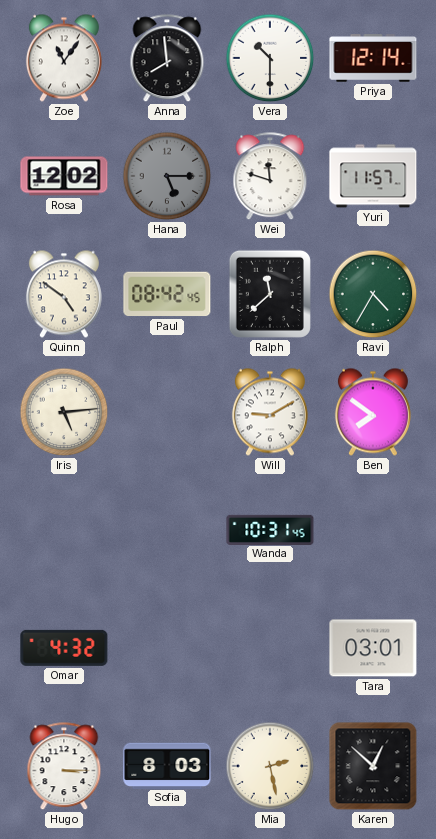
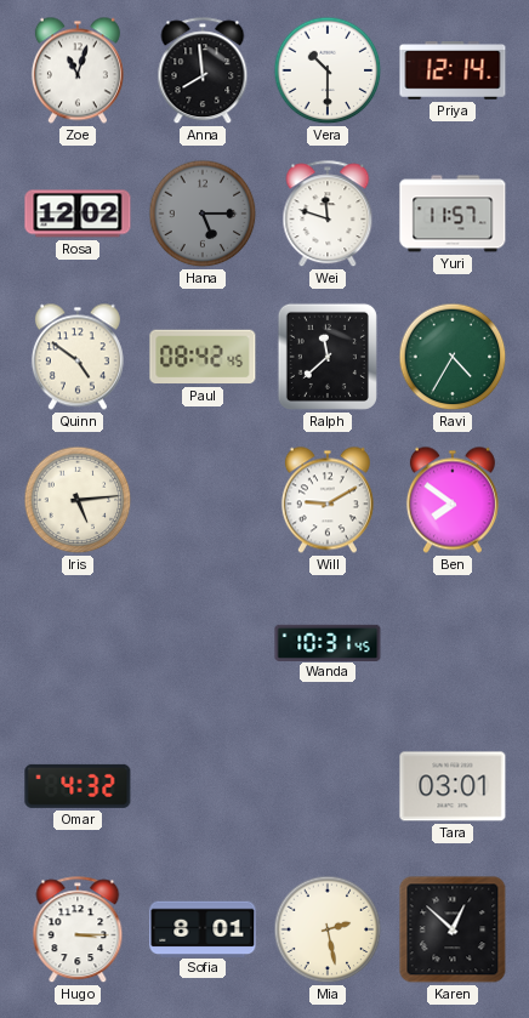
Zoe: 11:06 -> 11:03 (78, 70)
Sofia: 8:03 -> 8:01 (203, 928)
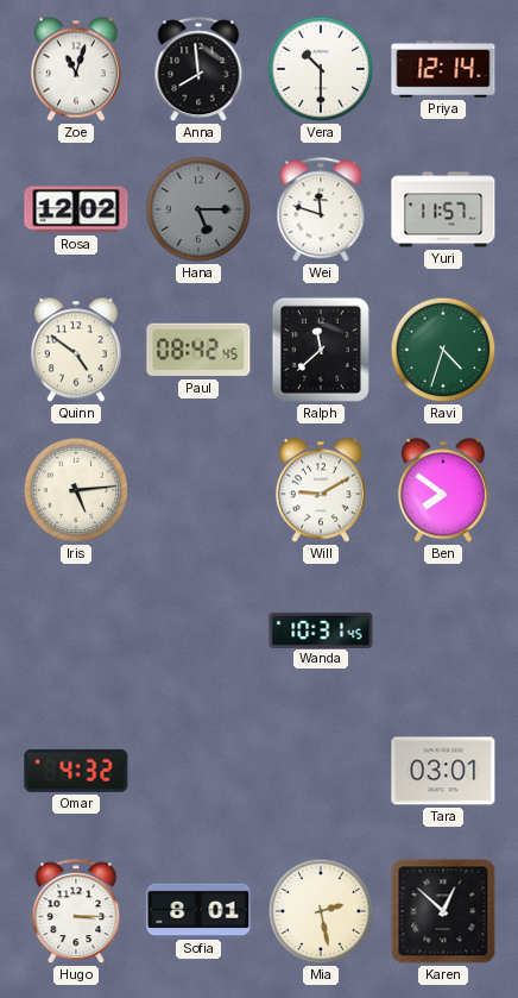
Ravi: 4:35 -> 4:33 (443, 350)
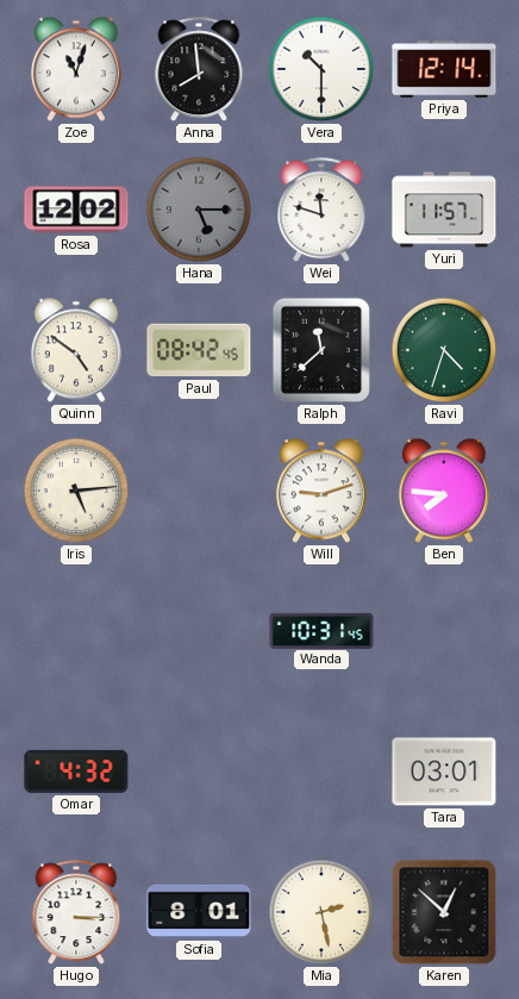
Will: 9:10 -> 9:12 (321, 491)
Ben: 7:51 -> 7:46 (444, 491)
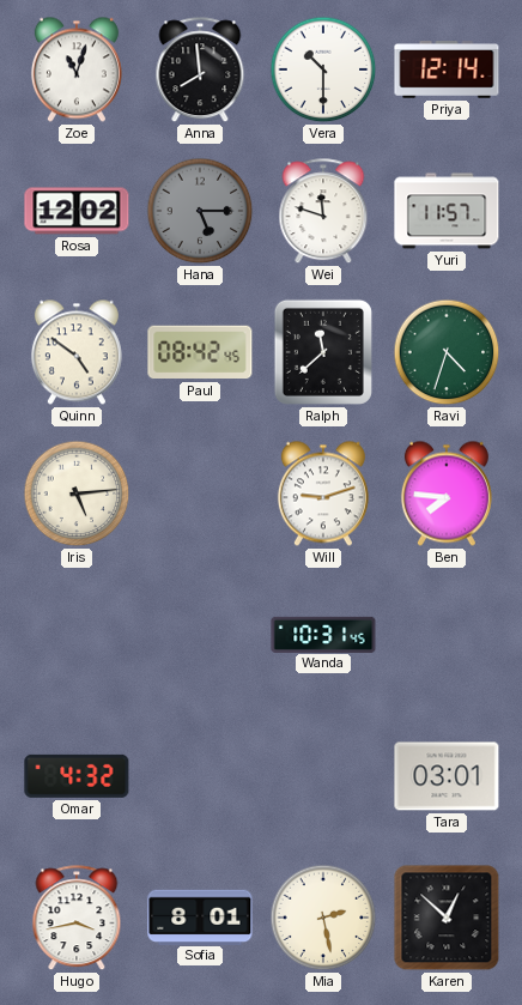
Hugo: 3:15 -> 3:43 (77, 919)
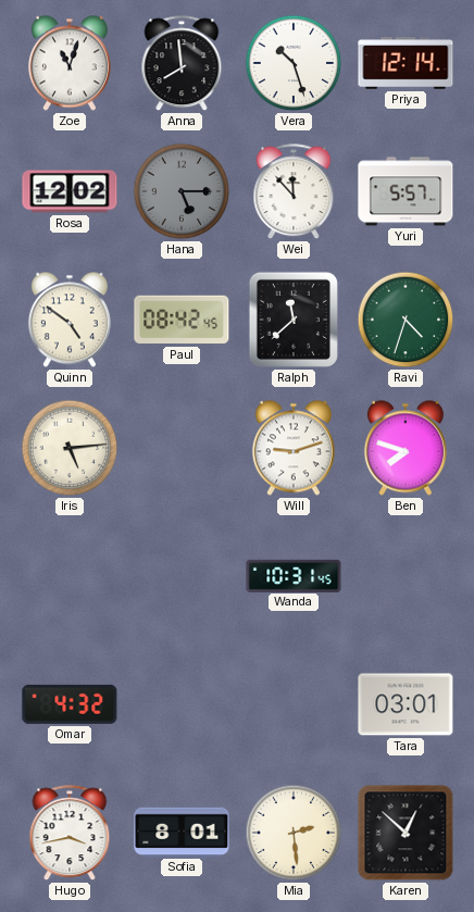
Vera: 10:30 -> 10:27 (294, 63)
Wei: 11:48 -> 11:53 (294, 192)
Yuri: 11:57 -> 5:57 (406, 191)
Ben: 7:46 -> 7:48 (406, 448)
Mia: 2:28 -> 2:29 (294, 833)
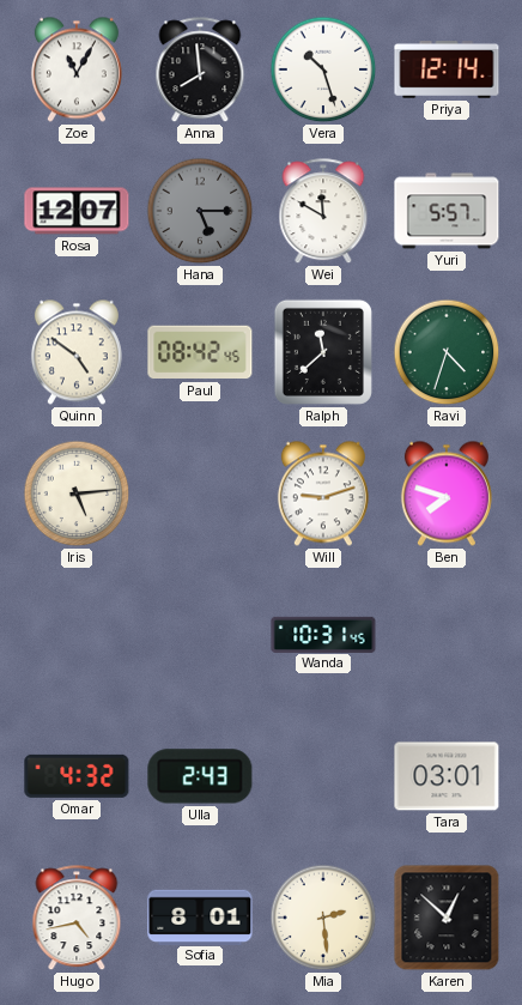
Zoe: 11:03 -> 11:05 (77, 69)
Rosa: 12:02 -> 12:07 (77, 211)
Wei: 11:53 -> 11:50 (323, 212)
Ulla: none -> 2:43 (200, 776)
Hugo: 3:43 -> 4:43 (77, 919)
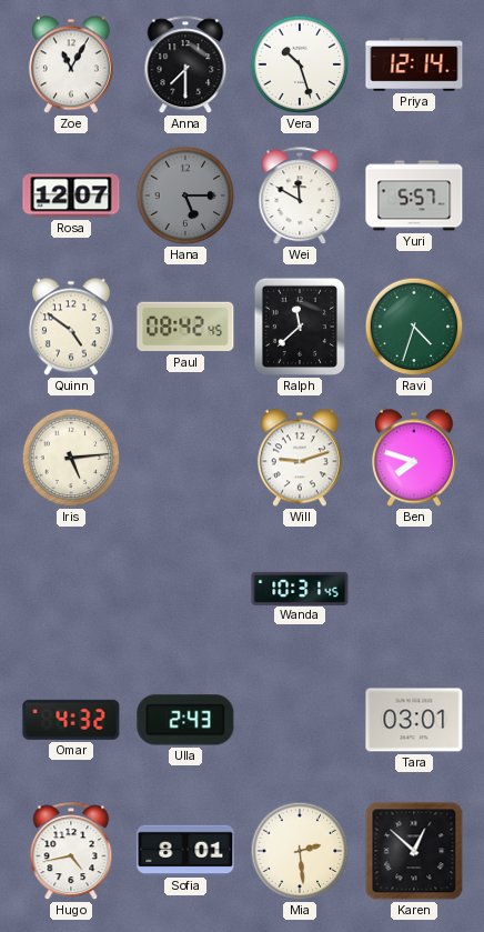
Anna: 7:59 -> 7:30 (185, 66)
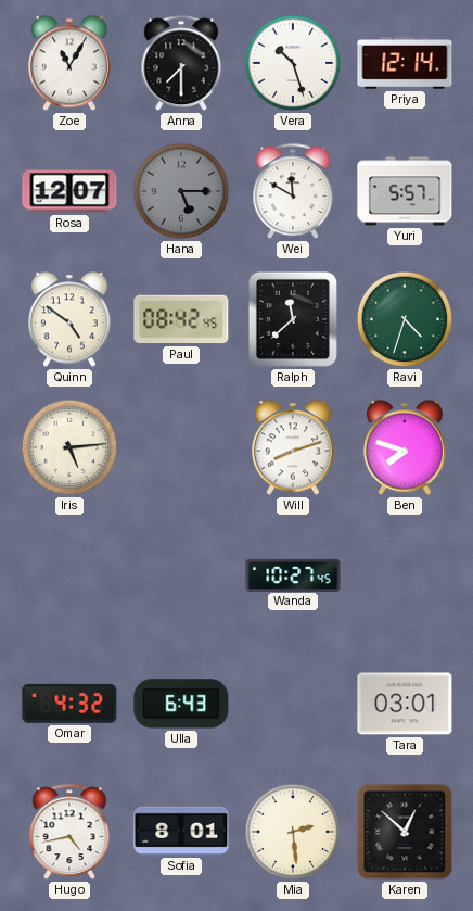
Will: 9:12 -> 8:12 (293, 447)
Wanda: 10:31 -> 10:27 (293, 574)
Ulla: 2:43 -> 6:43 (181, 704)
